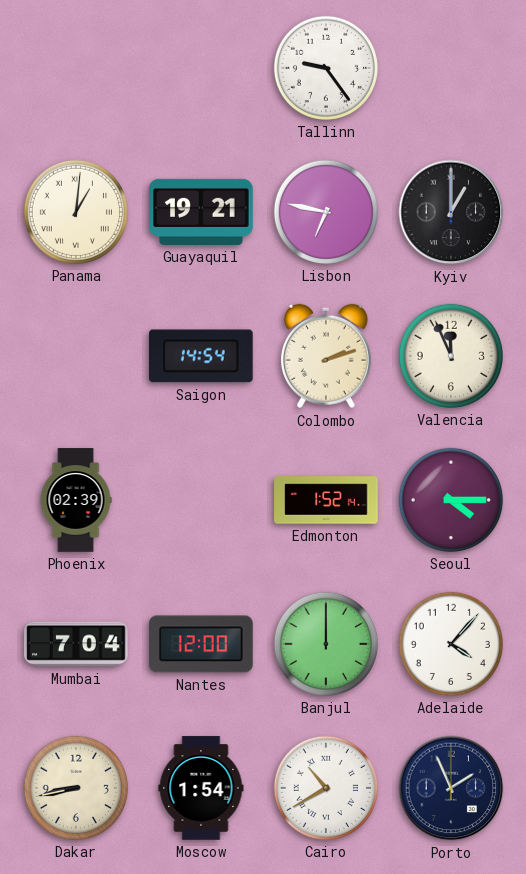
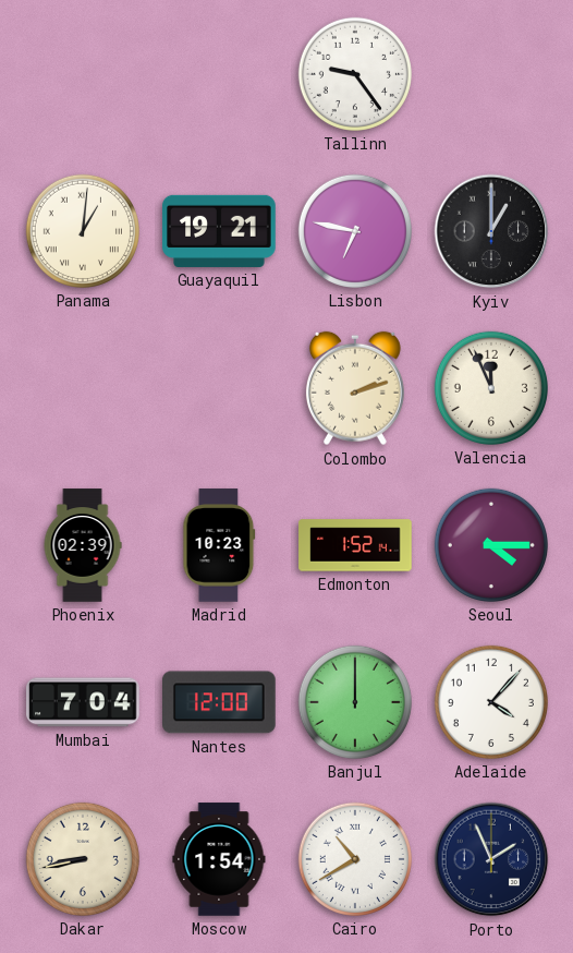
Saigon: 14:54 -> none (202, 356)
Madrid: none -> 10:23 (219, 545)
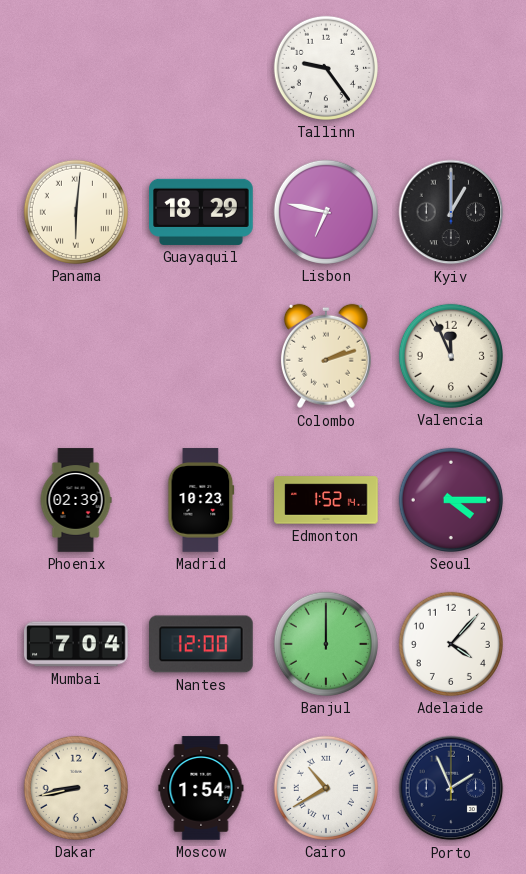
Panama: 1:01 -> 6:01 (76, 212)
Guayaquil: 19:21 -> 18:29 (201, 212)
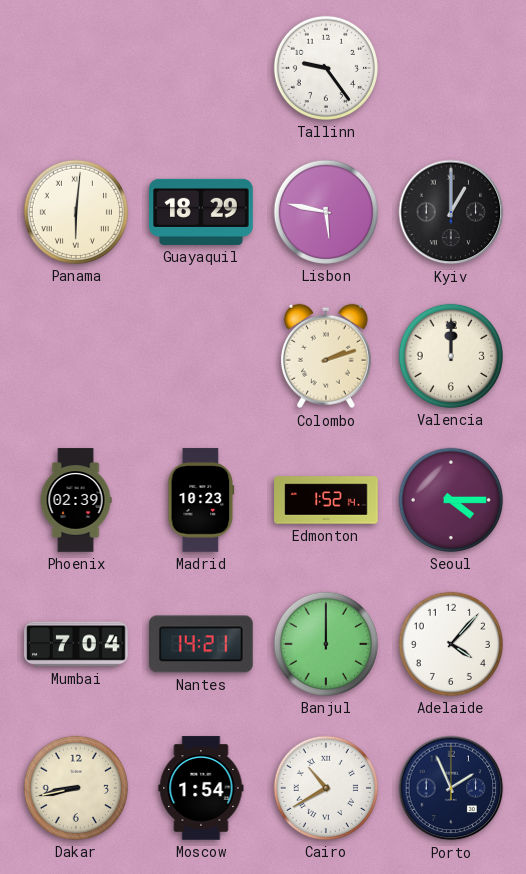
Lisbon: 6:47 -> 5:47 (326, 212)
Valencia: 11:56 -> 12:00 (451, 356)
Nantes: 12:00 -> 14:21 (202, 644)
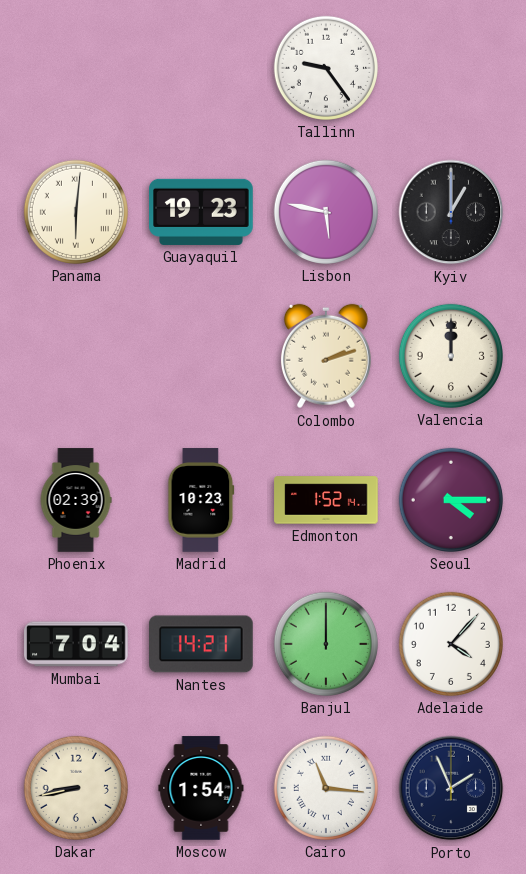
Guayaquil: 18:29 -> 19:23 (201, 212)
Cairo: 10:40 -> 11:16 (326, 788)
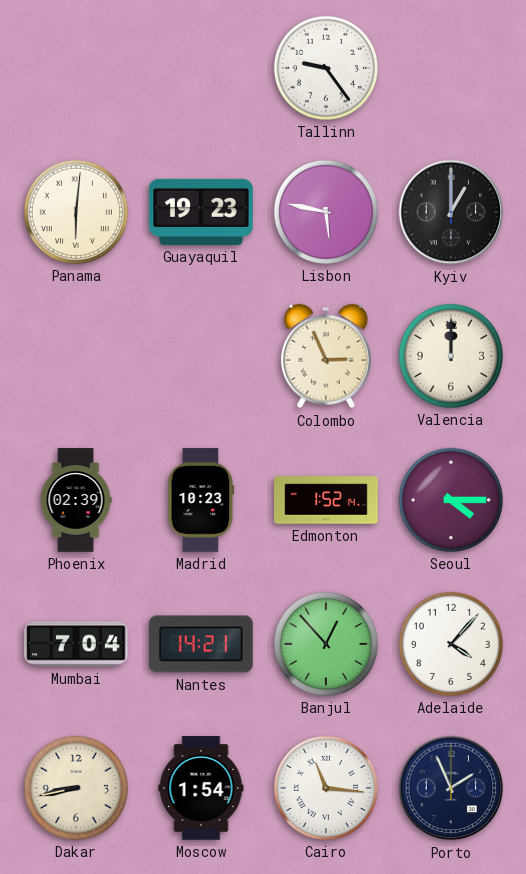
Colombo: 2:12 -> 2:56 (326, 356)
Banjul: 12:00 -> 12:53 (326, 644)
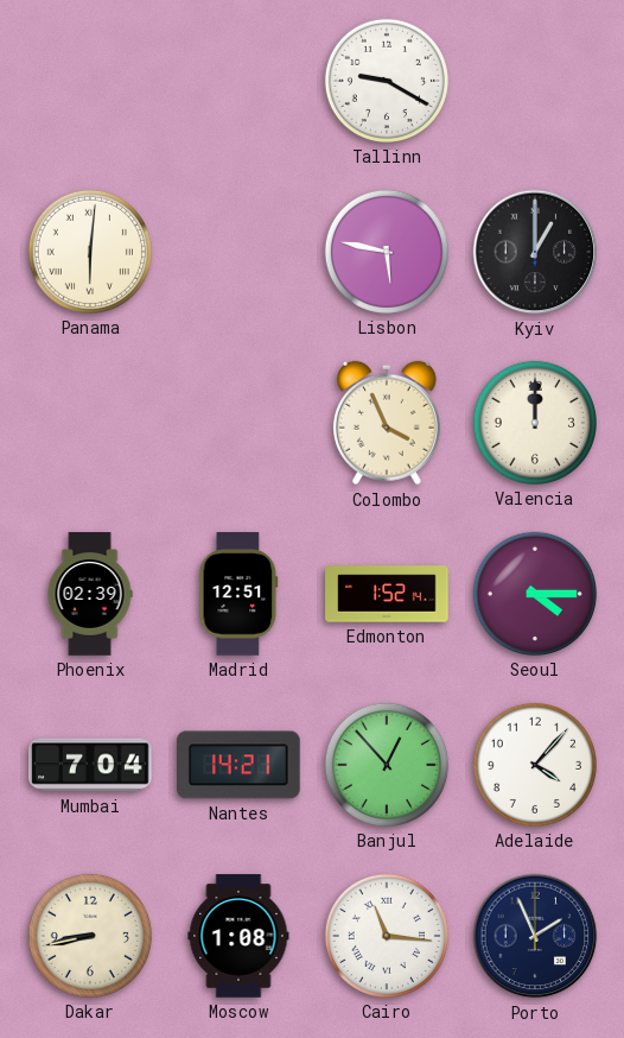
Tallinn: 9:24 -> 9:20 (387, 81)
Guayaquil: 19:23 -> none (201, 212)
Colombo: 2:56 -> 3:56 (387, 423)
Madrid: 10:23 -> 12:51 (238, 594)
Moscow: 1:54 -> 1:08 (238, 936)
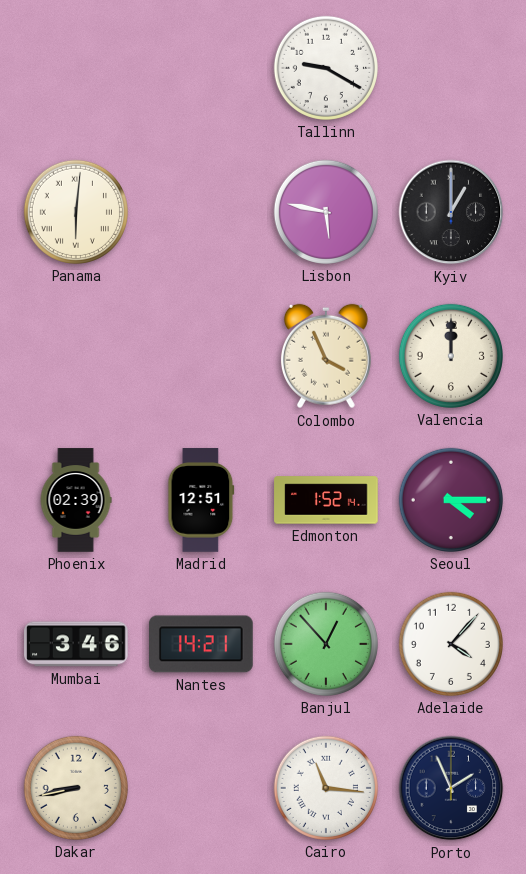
Mumbai: 7:04 -> 3:46 (76, 644)
Moscow: 1:08 -> none (238, 936)
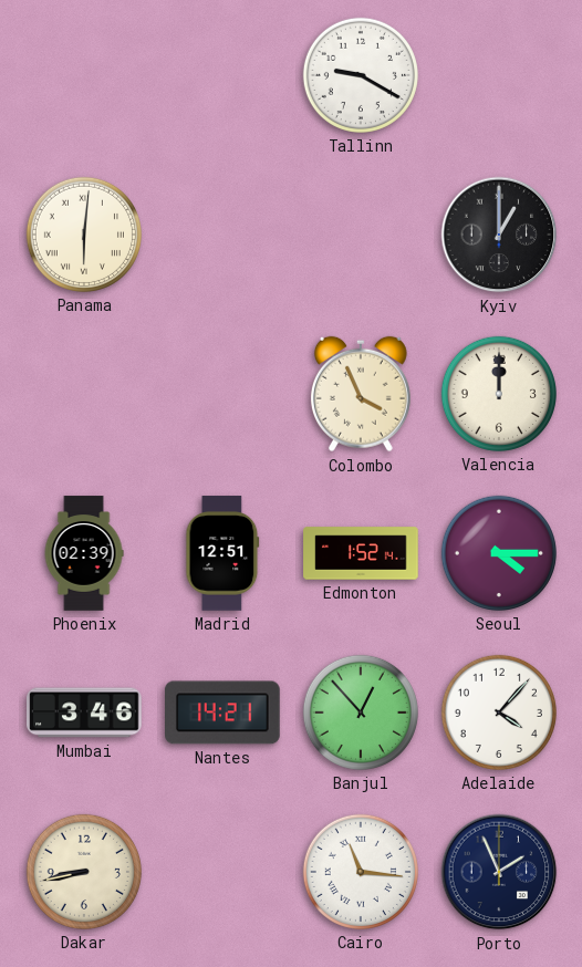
Lisbon: 5:47 -> none (326, 212)
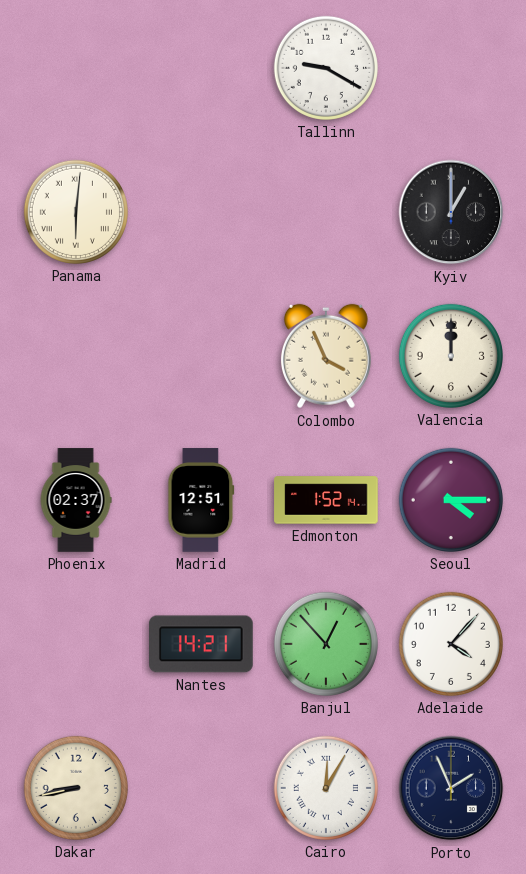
Phoenix: 02:39 -> 02:37 (76, 500)
Mumbai: 3:46 -> none (84, 713)
Cairo: 11:16 -> 12:05 (326, 788)
